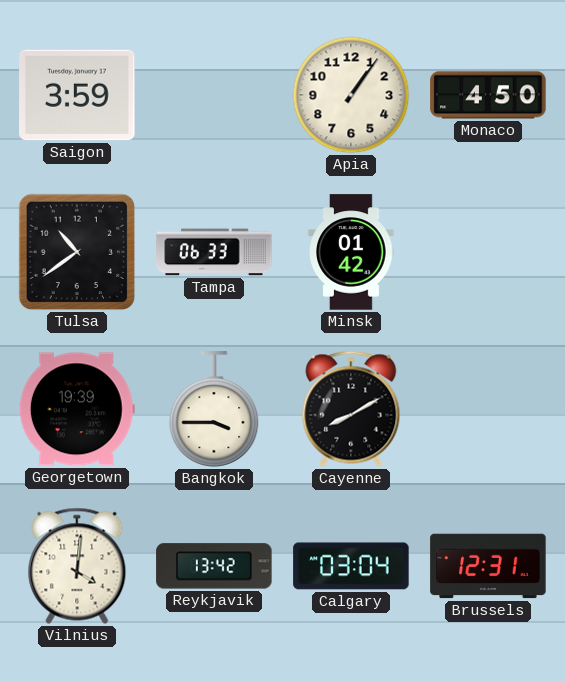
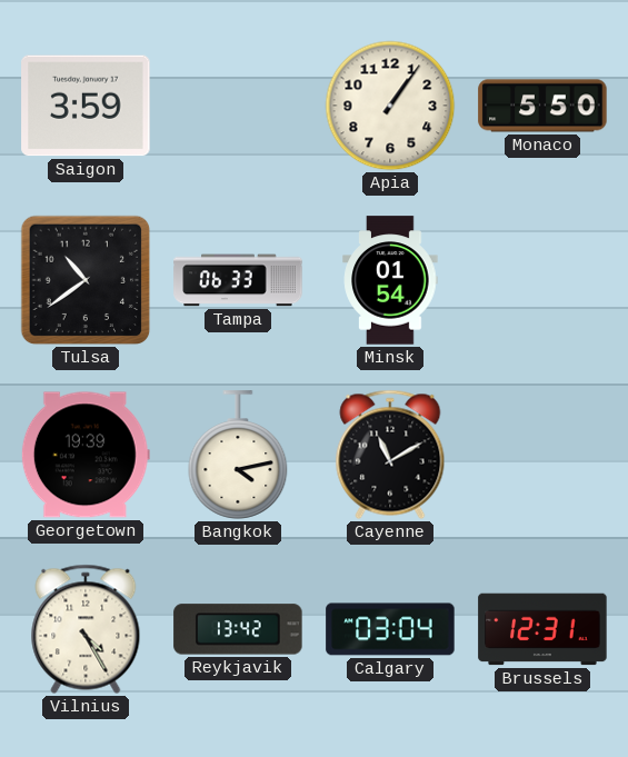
Monaco: 4:50 -> 5:50 (542, 106)
Minsk: 01:42 -> 01:54 (390, 280)
Bangkok: 3:45 -> 4:13 (238, 455)
Cayenne: 8:10 -> 11:10 (390, 455)
Vilnius: 4:01 -> 4:25 (86, 629)
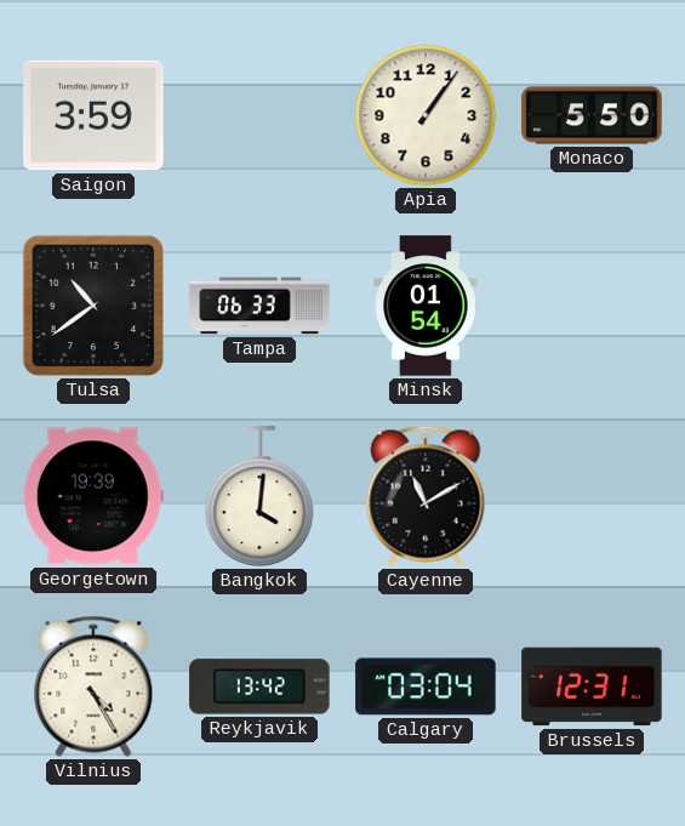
Bangkok: 4:13 -> 4:01 (259, 496)
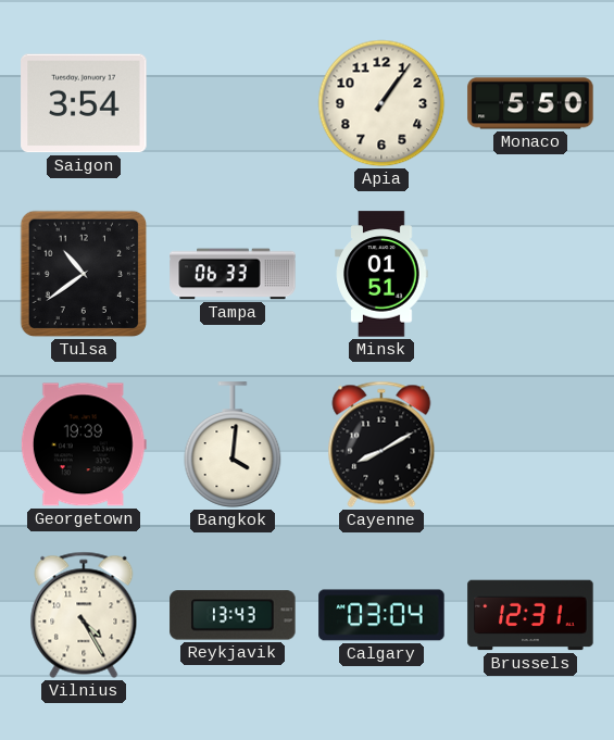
Saigon: 3:59 -> 3:54 (84, 103)
Minsk: 01:54 -> 01:51 (381, 274)
Cayenne: 11:10 -> 8:10 (381, 444)
Reykjavik: 13:42 -> 13:43 (233, 615)
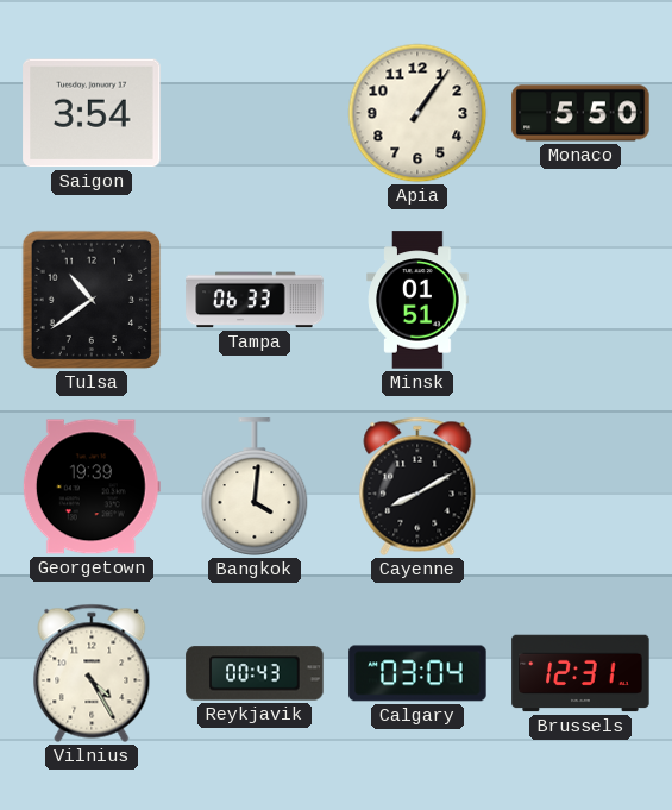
Reykjavik: 13:43 -> 00:43 (255, 673)
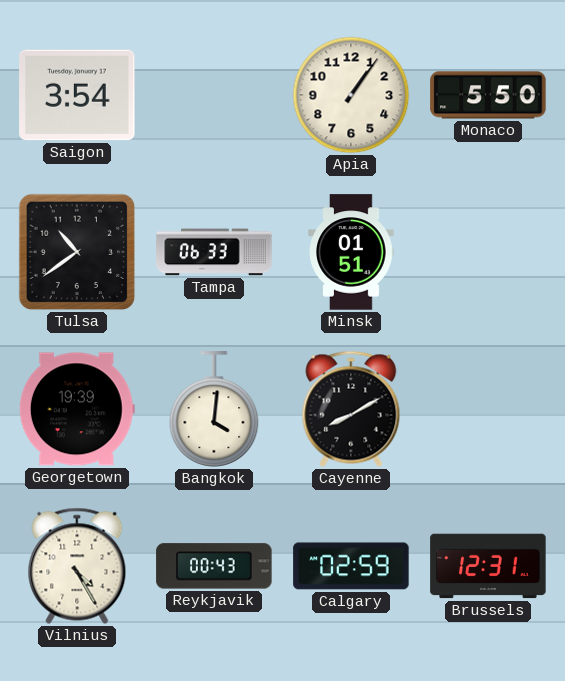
Calgary: 03:04 -> 02:59 (351, 566)
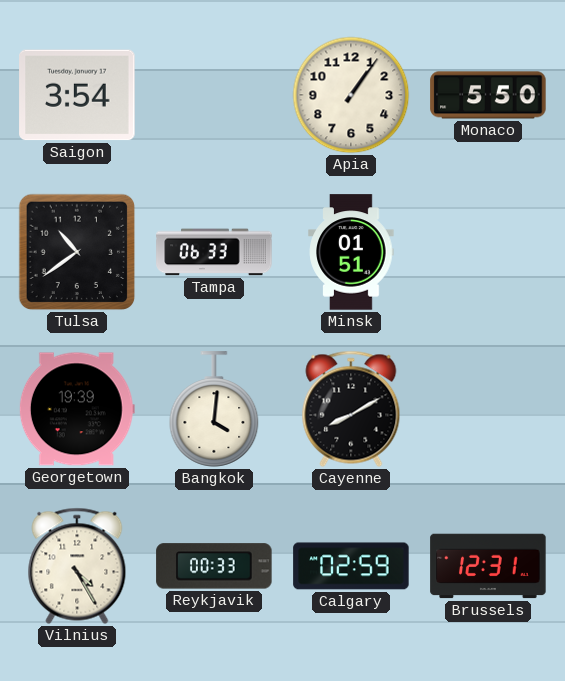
Reykjavik: 00:43 -> 00:33 (214, 566)
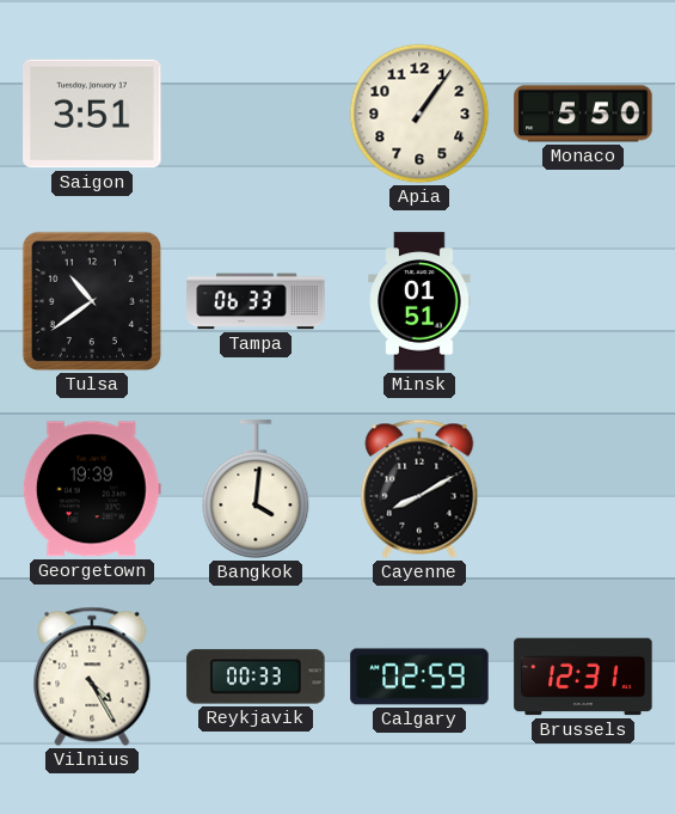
Saigon: 3:54 -> 3:51 (92, 114)
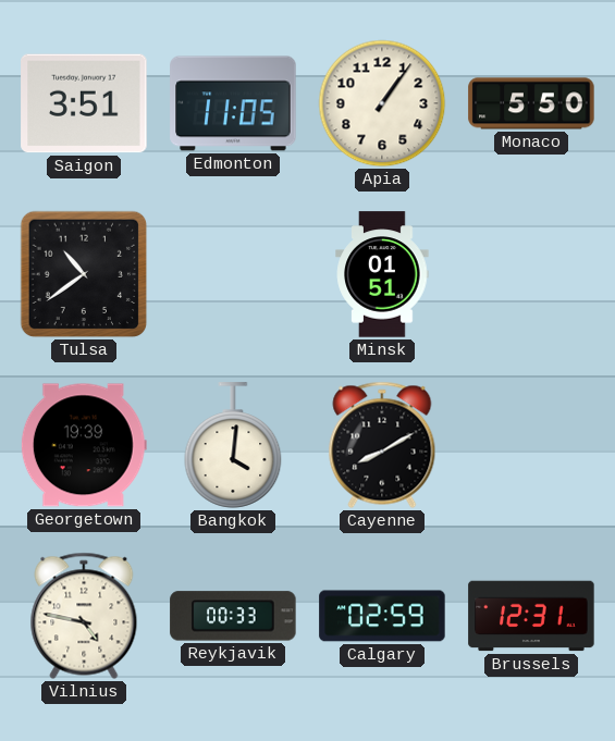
Edmonton: none -> 11:05 (233, 103)
Tampa: 06:33 -> none (256, 301)
Vilnius: 4:25 -> 4:47 (84, 616)
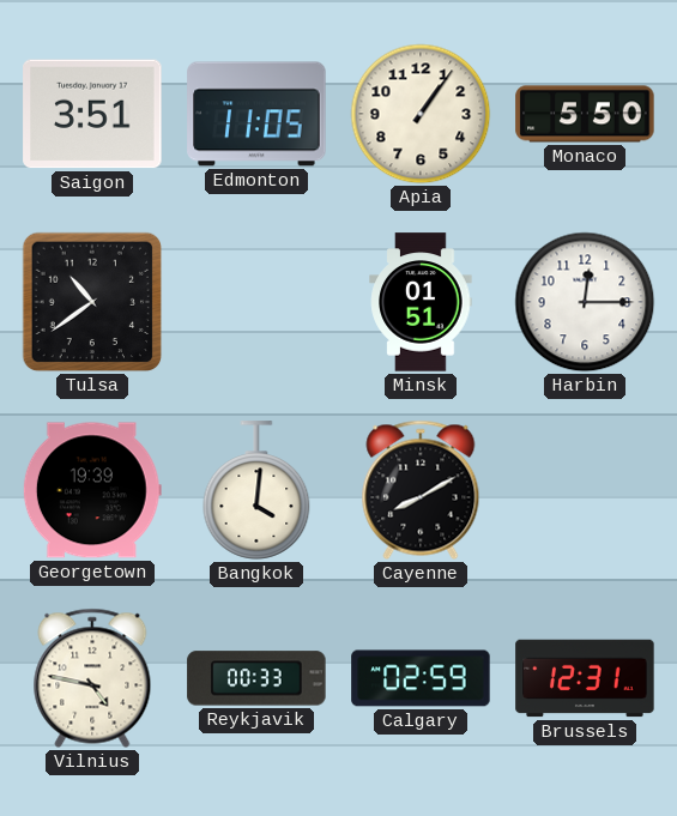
Harbin: none -> 12:15 (585, 302)
